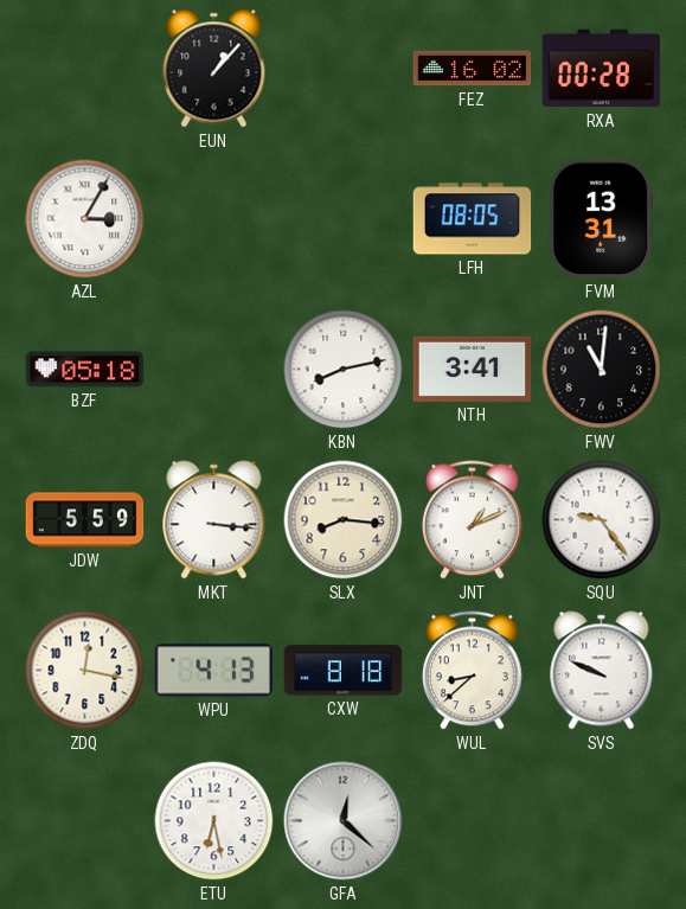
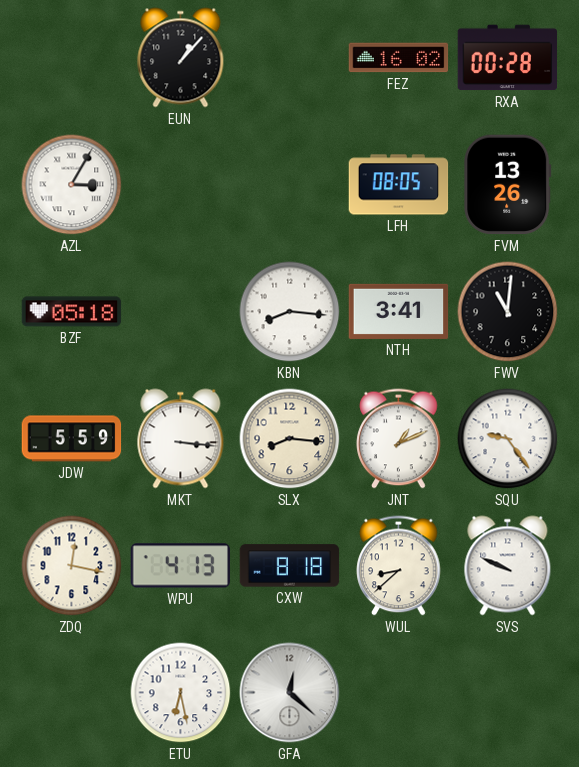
FVM: 13:31 -> 13:26 (508, 185)
KBN: 8:13 -> 8:16 (290, 312)
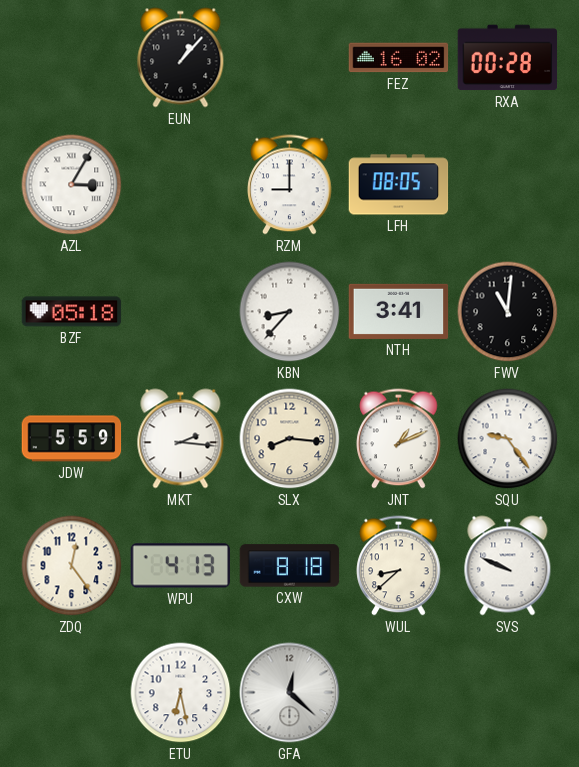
RZM: none -> 9:00 (290, 185)
FVM: 13:26 -> none (508, 185)
KBN: 8:16 -> 8:37 (290, 312)
MKT: 3:16 -> 2:16 (181, 439)
ZDQ: 12:17 -> 12:24 (72, 566)
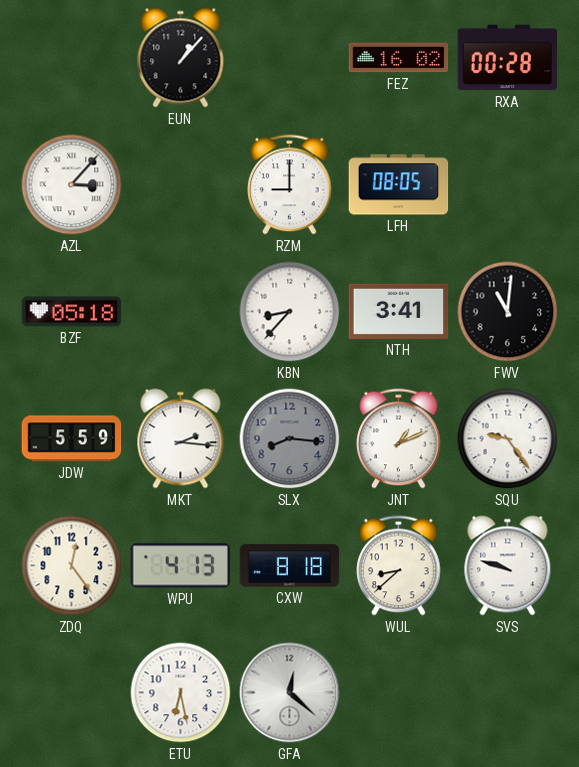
AZL: 3:05 -> 3:07 (72, 185)
SLX dial: cream -> grey (290, 439)
SVS: 9:49 -> 9:48 (508, 566)
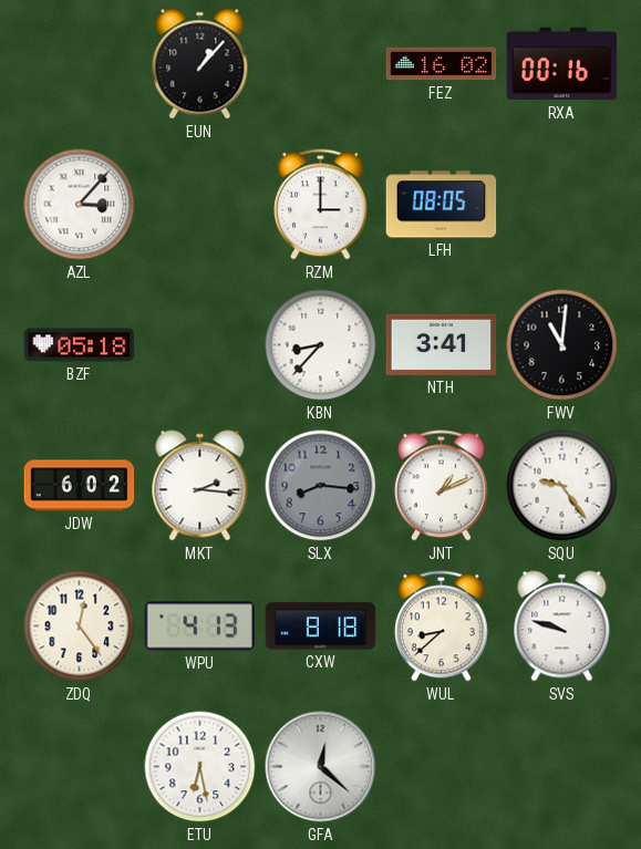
RXA: 00:28 -> 00:16 (562, 64)
RZM: 9:00 -> 3:00 (321, 205)
JDW: 5:59 -> 6:02 (80, 486)
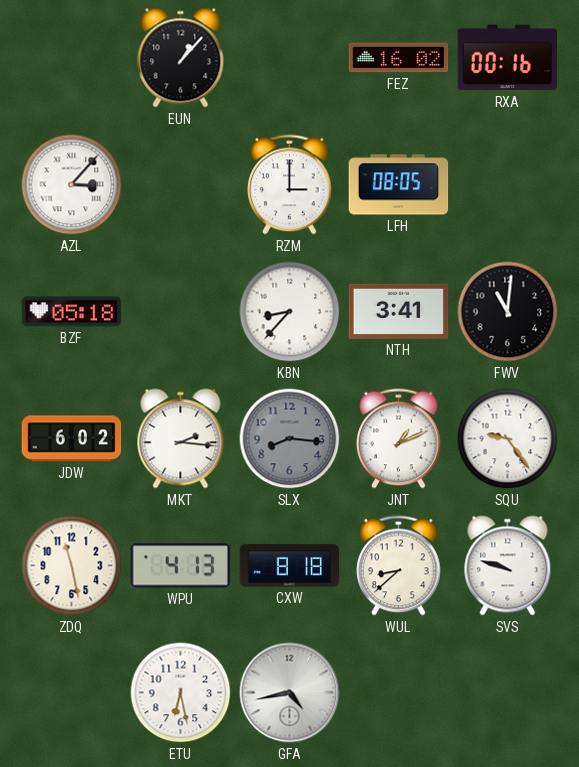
ZDQ: 12:24 -> 11:28 (72, 566)
GFA: 12:22 -> 4:43 (290, 693)
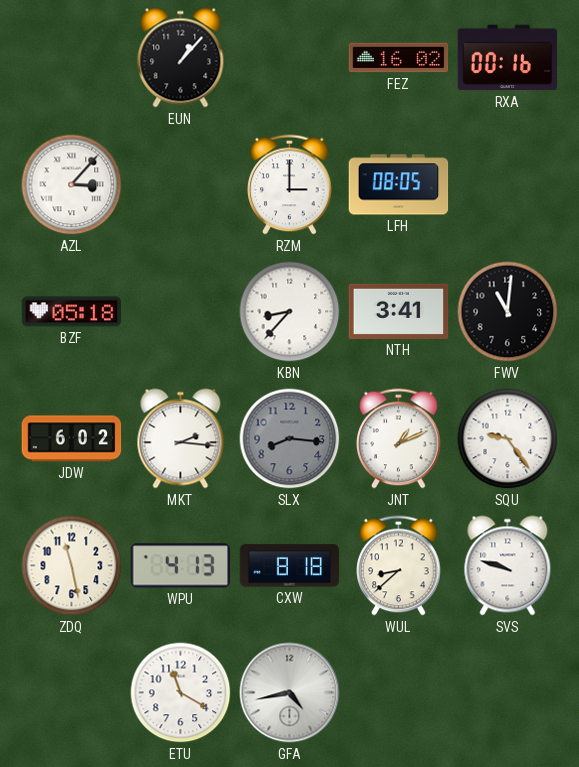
ETU: 6:28 -> 11:20 (181, 693)
